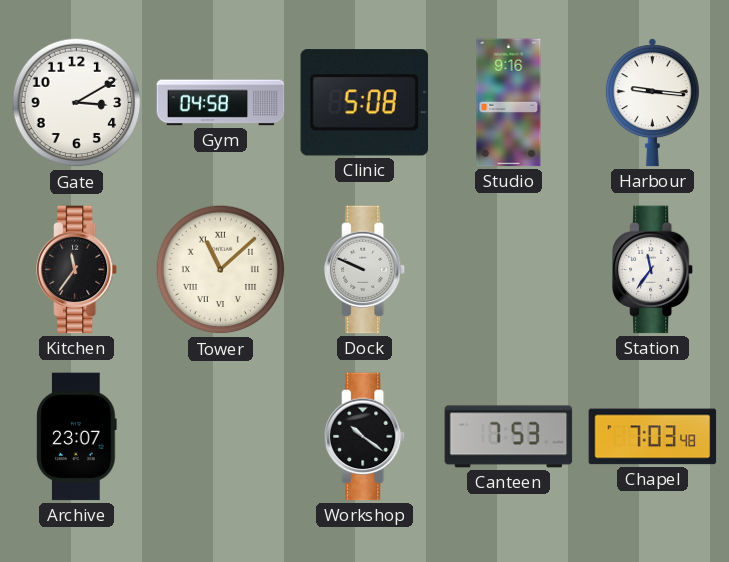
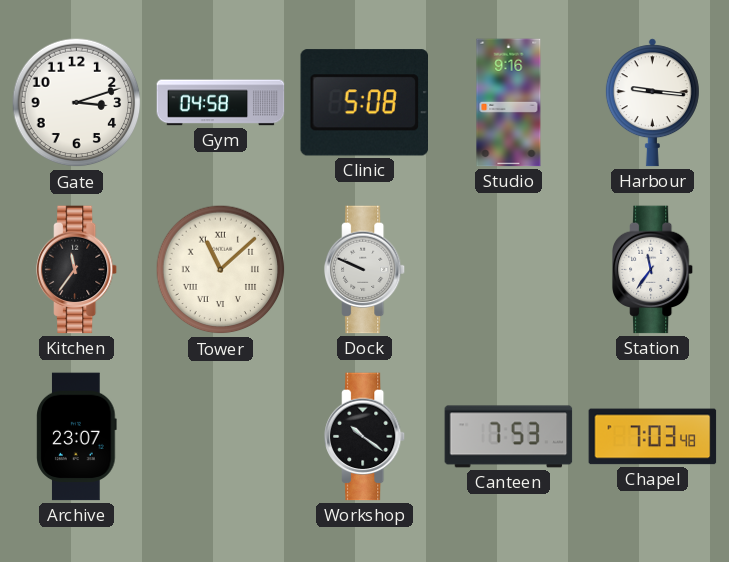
Gate: 3:10 -> 3:12 (77, 103)
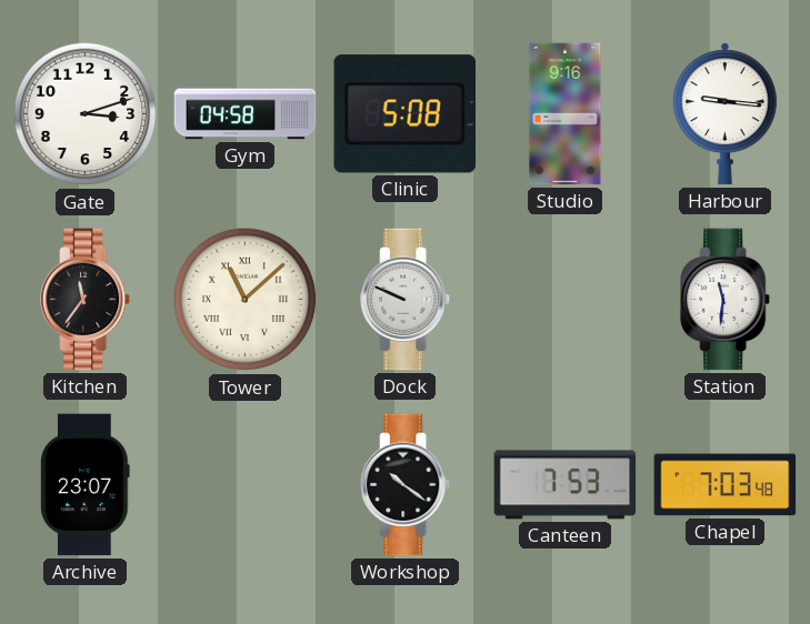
Station: 11:36 -> 11:31 (727, 300)
